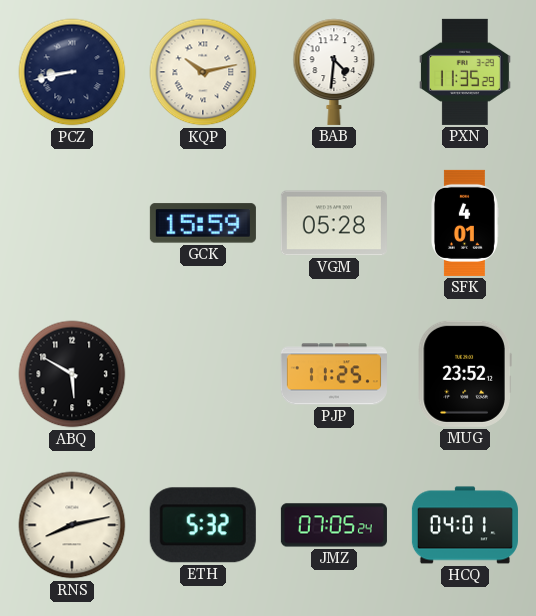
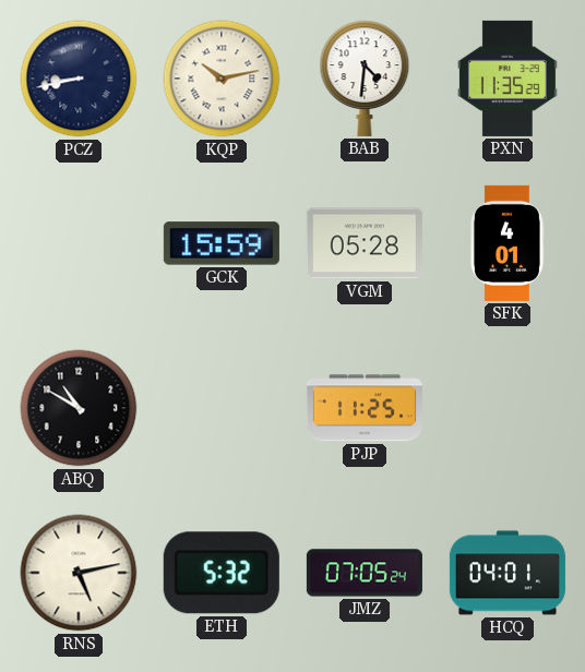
ABQ: 5:50 -> 10:50 (79, 408)
MUG: 23:52 -> none (465, 374)
RNS: 8:13 -> 5:13 (79, 573)
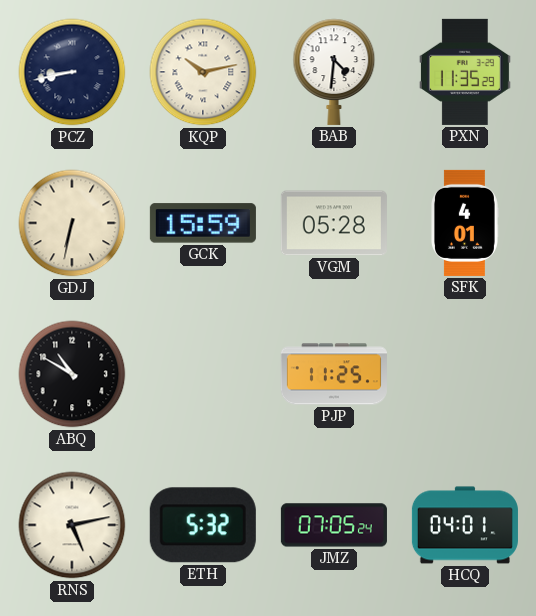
GDJ: none -> 6:32 (72, 223)
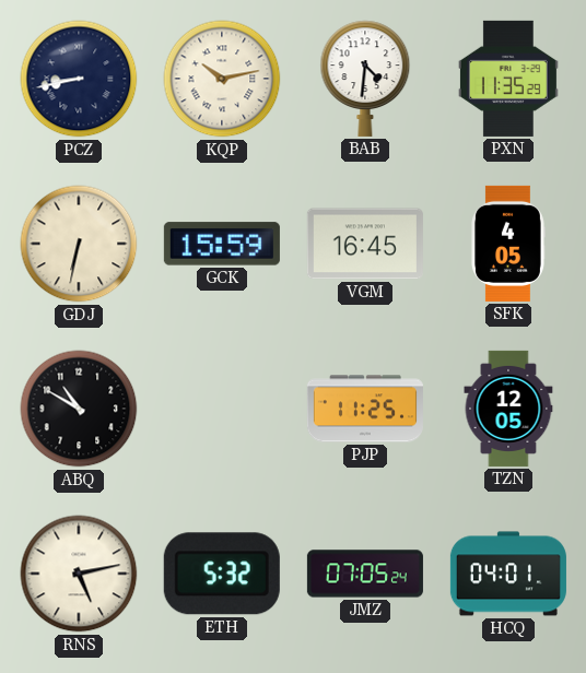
VGM: 05:28 -> 16:45 (365, 244)
SFK: 4:01 -> 4:05 (508, 244)
TZN: none -> 12:05 (508, 409)
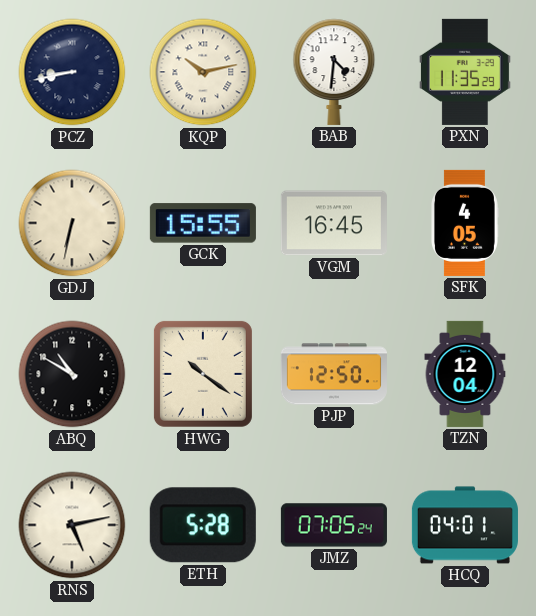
GCK: 15:59 -> 15:55 (203, 223)
HWG: none -> 10:21 (203, 374)
PJP: 11:25 -> 12:50 (334, 374)
TZN: 12:05 -> 12:04 (465, 374)
ETH: 5:32 -> 5:28 (203, 525)
